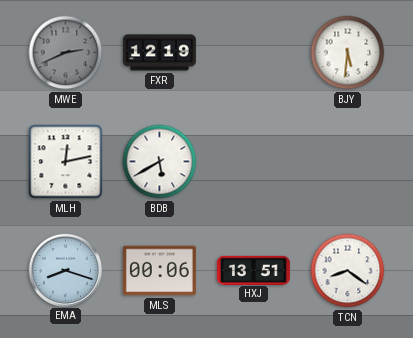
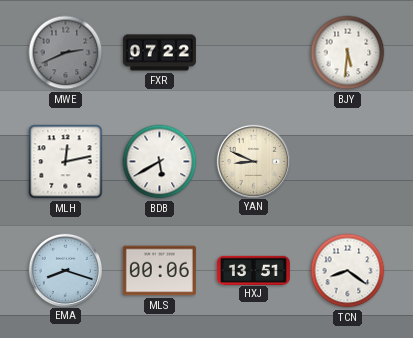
FXR: 12:19 -> 07:22 (159, 53)
YAN: none -> 8:49 (253, 161)
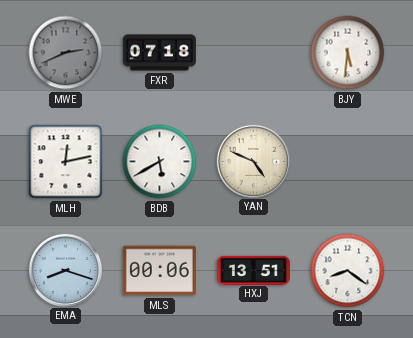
FXR: 07:22 -> 07:18 (159, 53)
YAN: 8:49 -> 4:49 (253, 161)
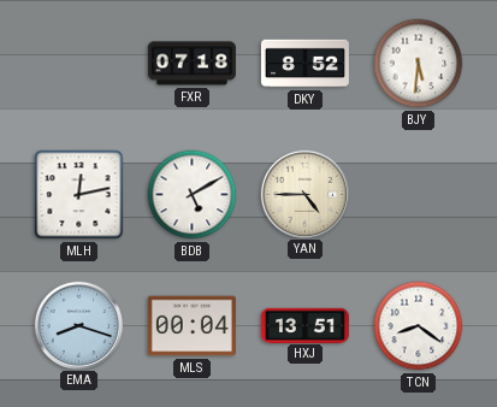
MWE: 2:41 -> none (66, 53)
DKY: none -> 8:52 (304, 64)
BDB: 5:40 -> 5:10 (193, 195)
YAN: 4:49 -> 4:45 (304, 194)
MLS: 00:06 -> 00:04 (191, 326)
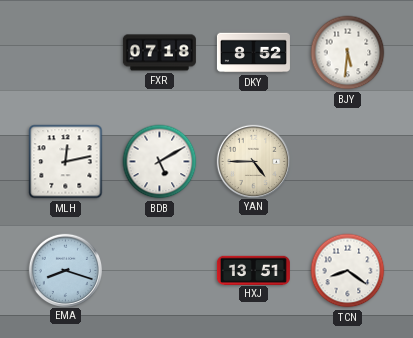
MLS: 00:04 -> none (191, 326)
